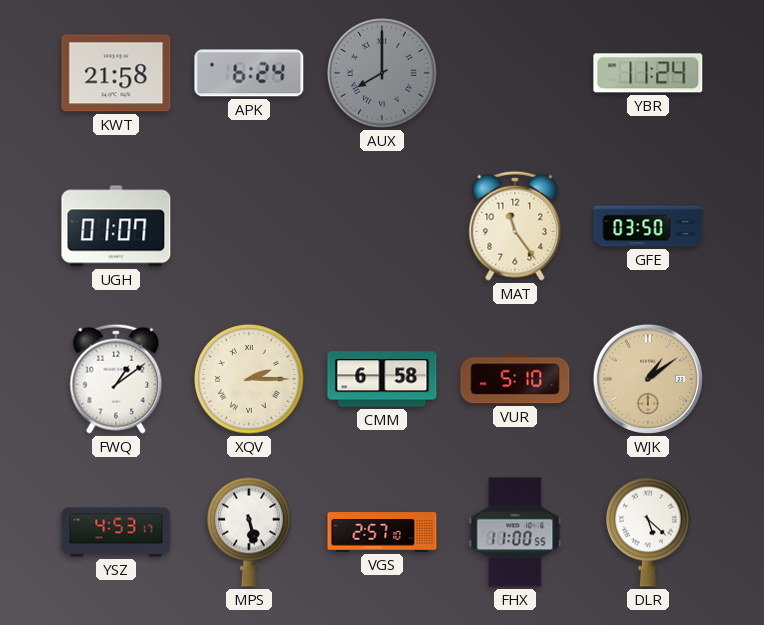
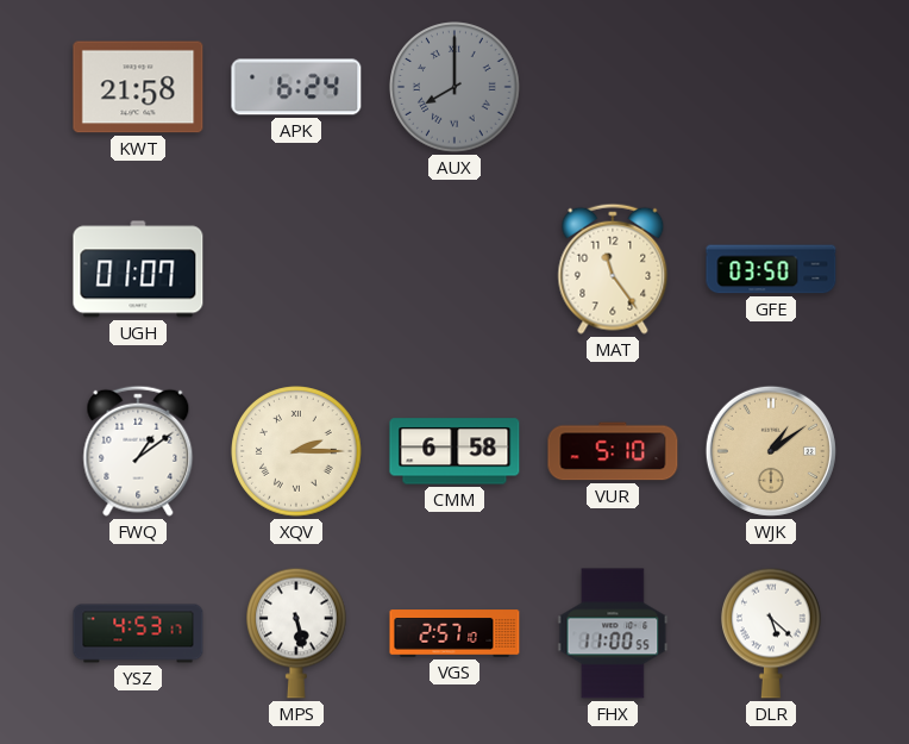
YBR: 11:24 -> none (648, 73)
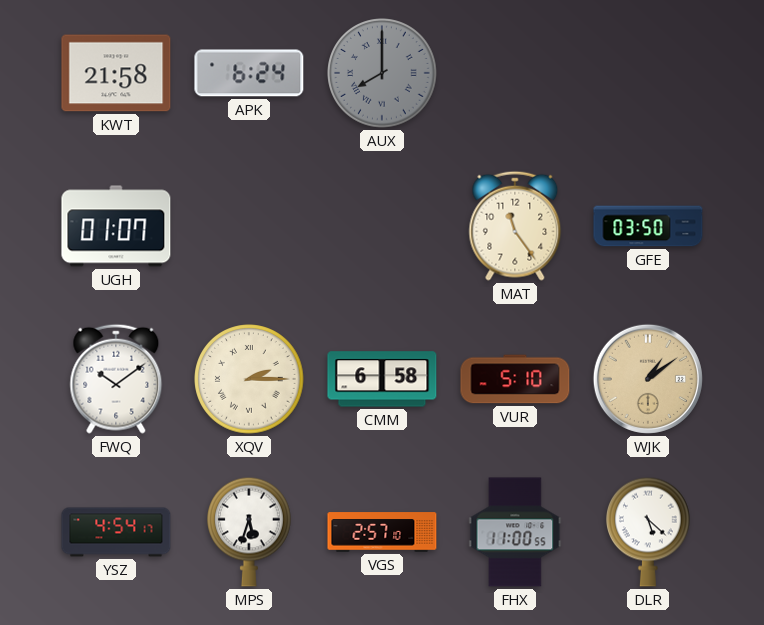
FWQ: 1:09 -> 10:09 (116, 379)
YSZ: 4:53 -> 4:54 (116, 532)
MPS: 5:28 -> 5:33 (250, 532)
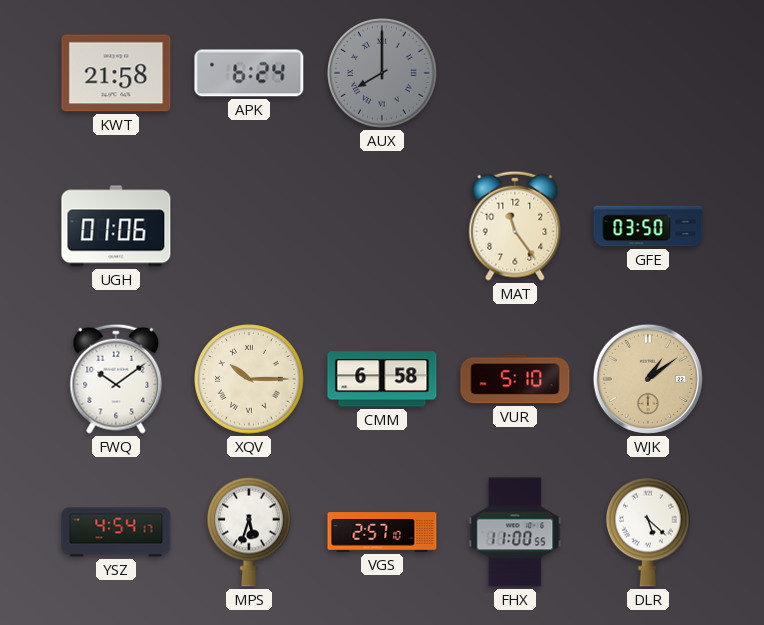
UGH: 01:07 -> 01:06 (116, 226)
XQV: 2:15 -> 10:15 (249, 379)
